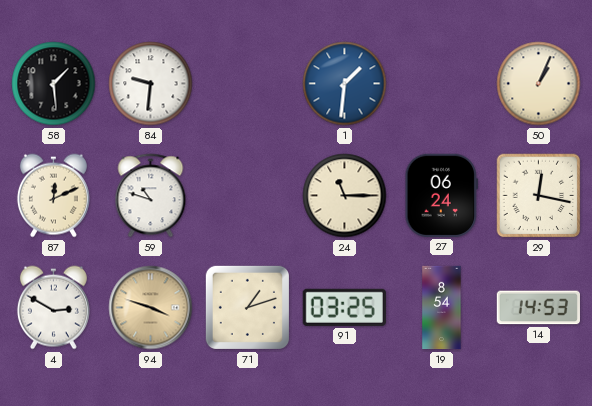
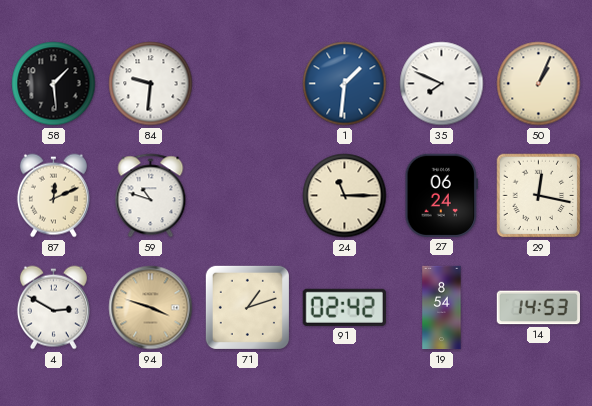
35: none -> 7:49 (442, 84)
91: 03:25 -> 02:42 (344, 307)
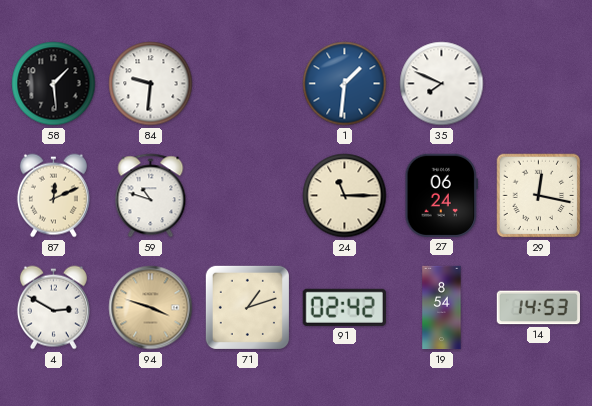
50: 1:04 -> none (539, 84)
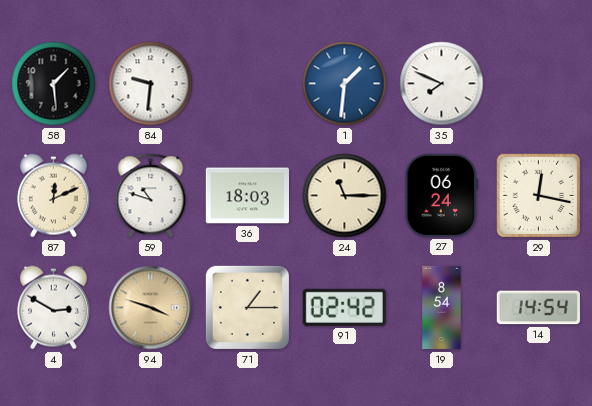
36: none -> 18:03 (247, 196)
71: 1:12 -> 1:15 (247, 307)
14: 14:53 -> 14:54 (538, 308)
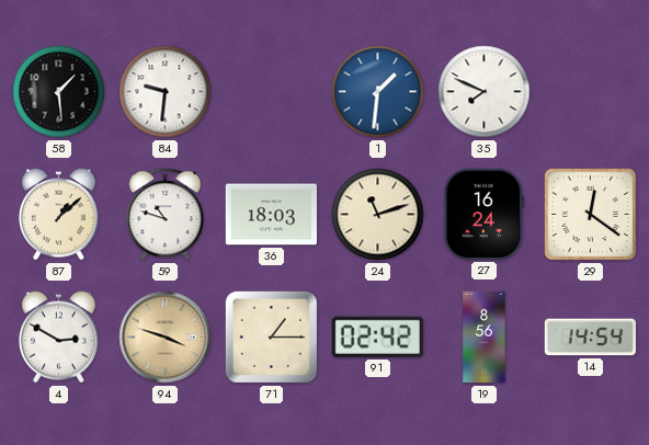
87: 12:11 -> 1:08 (58, 215)
24: 11:15 -> 11:12 (378, 215)
27: 06:24 -> 16:24 (483, 214)
29: 12:17 -> 12:21 (591, 215)
19: 8:54 -> 8:56 (485, 338)
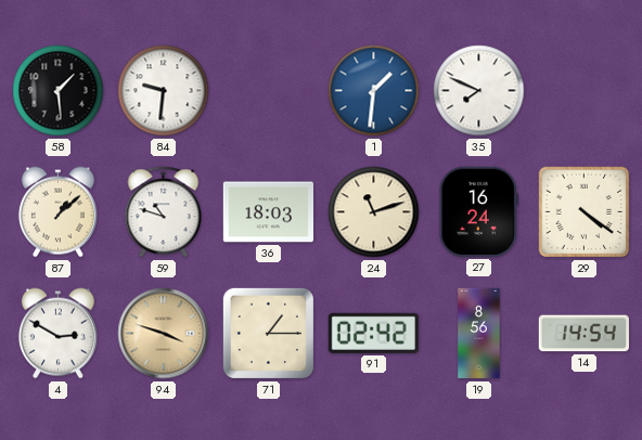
29: 12:21 -> 4:21 (585, 212)
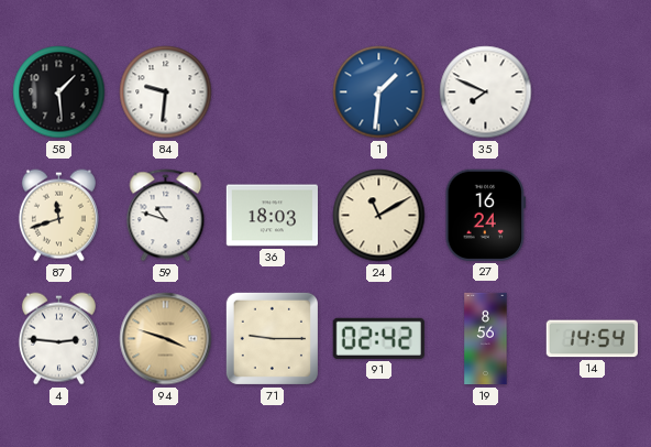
87: 1:08 -> 11:42 (58, 216)
24: 11:12 -> 11:10 (379, 216)
29: 4:21 -> none (585, 212)
4: 2:50 -> 2:46 (58, 339)
71: 1:15 -> 9:15 (272, 338)
